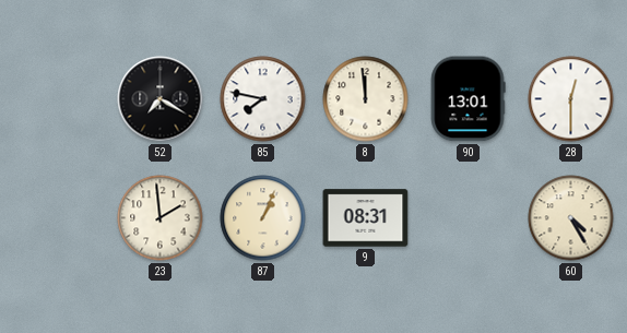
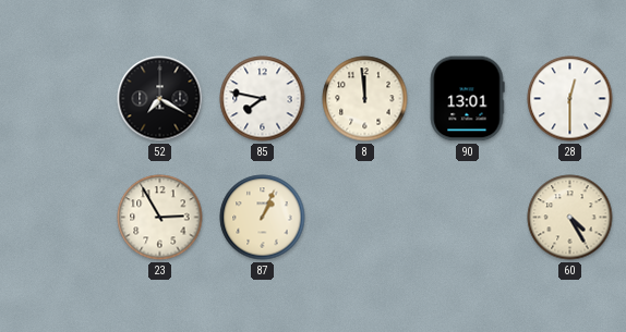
23: 1:59 -> 2:55 (160, 218)
9: 08:31 -> none (366, 218)
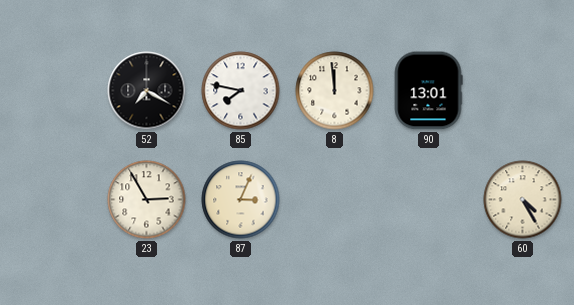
28: 12:30 -> none (570, 99)
87: 1:04 -> 3:04 (241, 200)
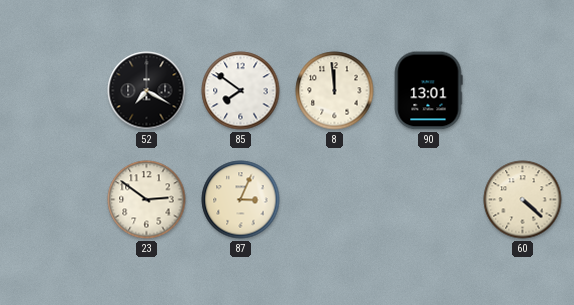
85: 7:47 -> 7:51 (241, 91)
23: 2:55 -> 2:51 (147, 200)
60: 4:25 -> 4:22 (523, 200)
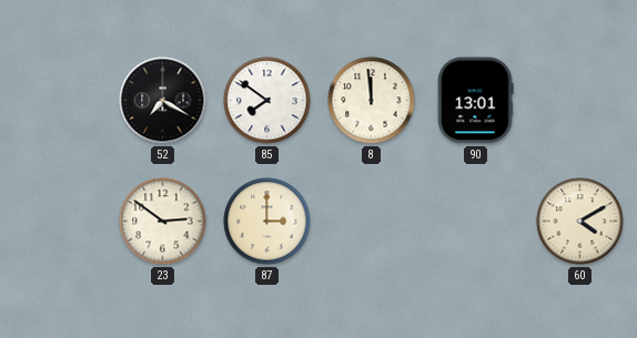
87: 3:04 -> 3:00 (267, 222)
60: 4:22 -> 4:10 (580, 222)
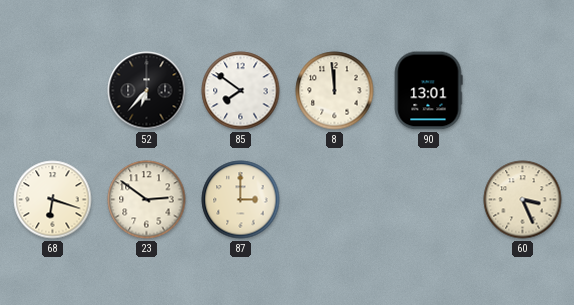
52: 7:20 -> 6:37 (147, 91)
68: none -> 6:18 (53, 200)
60: 4:10 -> 3:26 (523, 200)
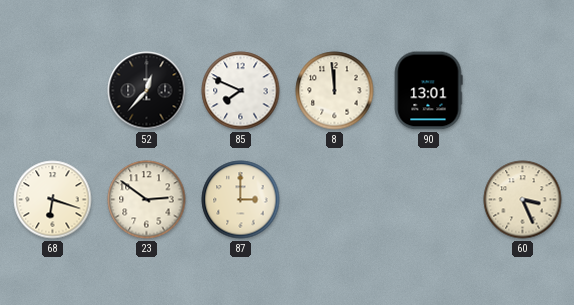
52: 6:37 -> 12:37 (147, 91)
85: 7:51 -> 7:49 (241, 91)
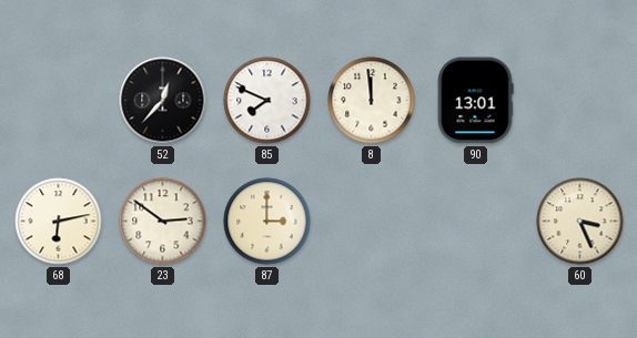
68: 6:18 -> 6:13 (59, 222)
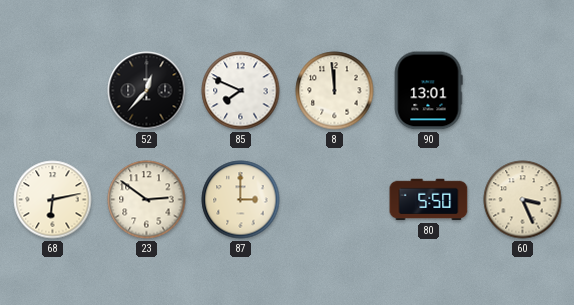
80: none -> 5:50 (429, 200)
